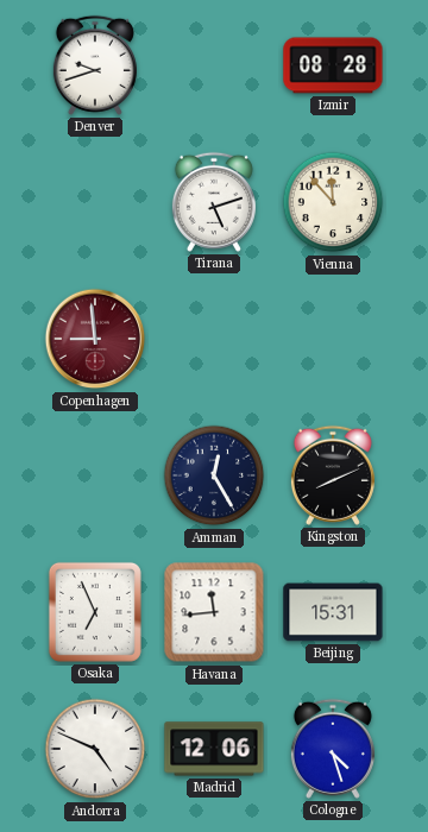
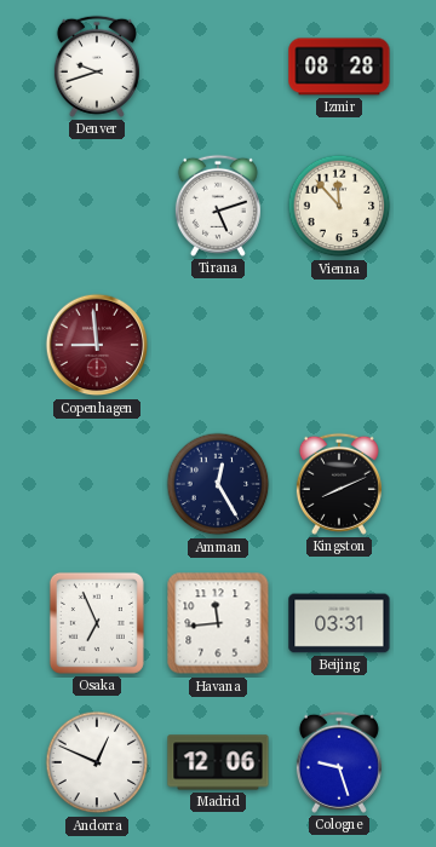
Beijing: 15:31 -> 03:31 (339, 623)
Andorra: 4:49 -> 12:49 (97, 762)
Cologne: 4:27 -> 9:27 (339, 762)
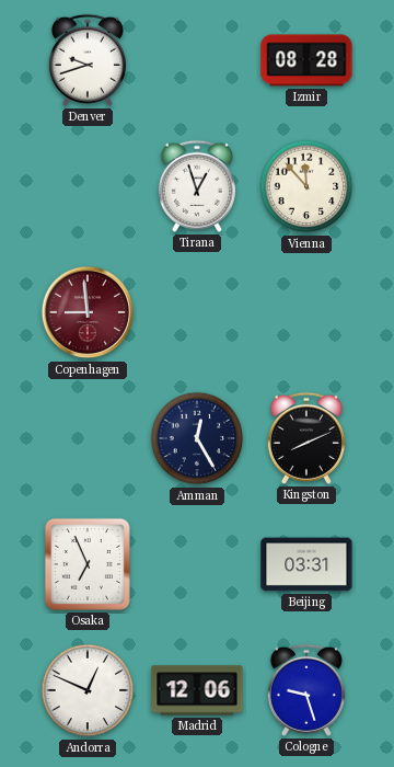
Tirana: 5:12 -> 12:57 (197, 186)
Havana: 11:44 -> none (218, 623)
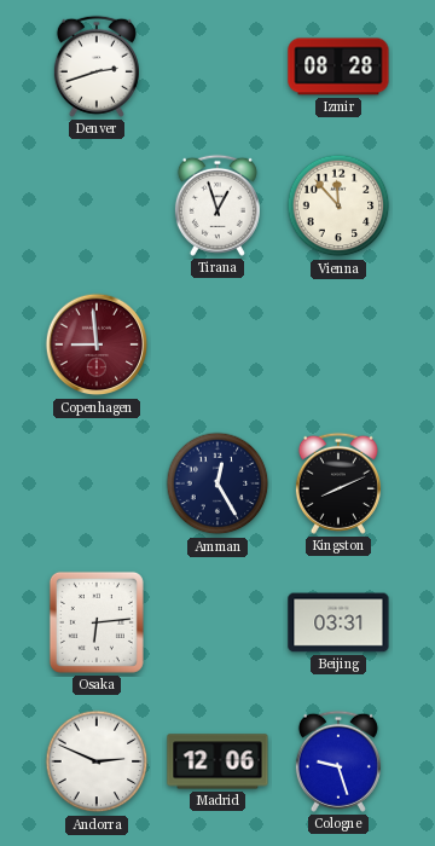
Denver: 9:42 -> 2:42 (97, 66)
Osaka: 6:56 -> 6:14 (97, 622)
Andorra: 12:49 -> 2:49 (97, 761)
